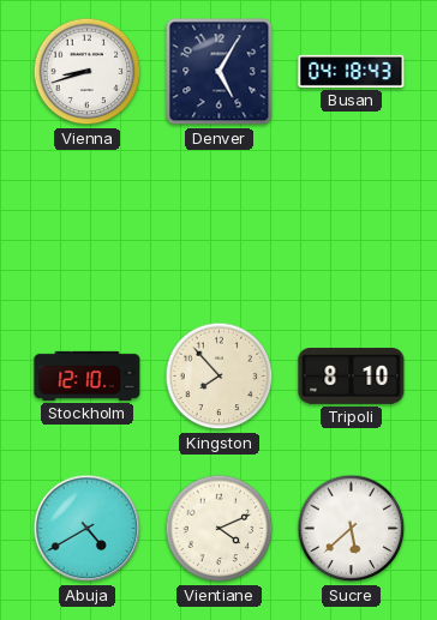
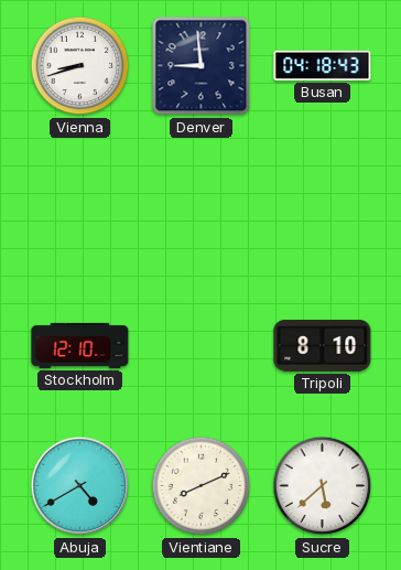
Denver: 5:05 -> 8:59 (202, 66)
Kingston: 7:53 -> none (220, 377)
Vientiane: 4:11 -> 8:11 (202, 486)
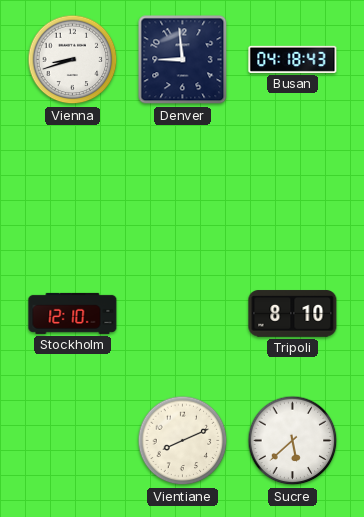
Abuja: 4:40 -> none (80, 486)
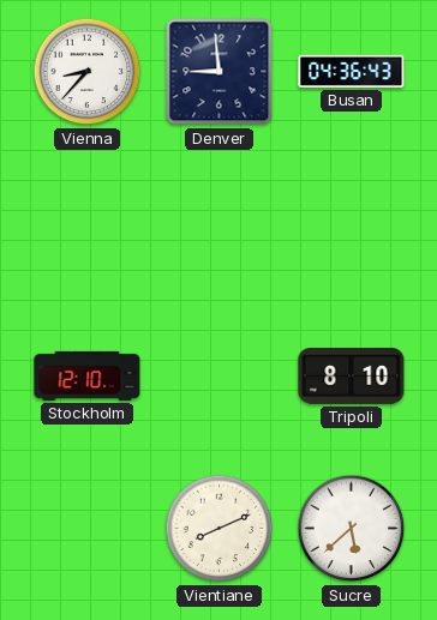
Vienna: 8:42 -> 8:37 (88, 72)
Busan: 04:18 -> 04:36 (352, 71)
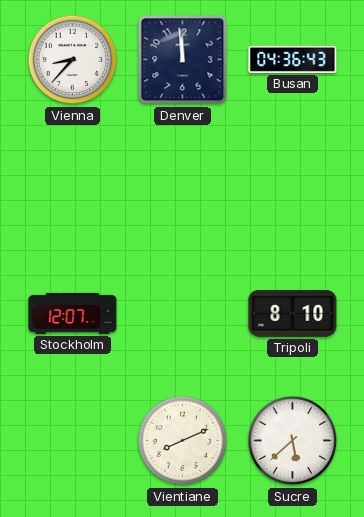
Denver: 8:59 -> 11:59 (183, 60)
Stockholm: 12:10 -> 12:07 (73, 313)
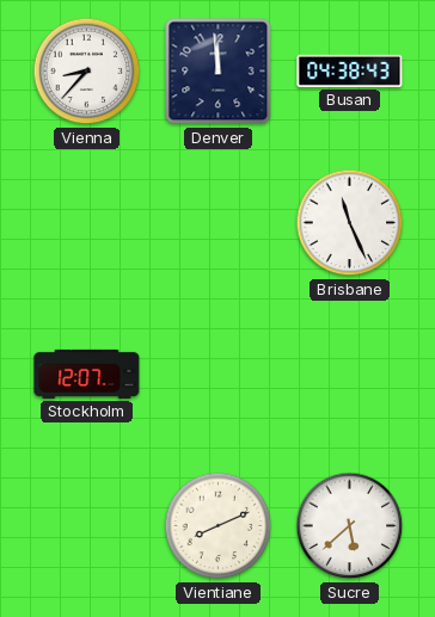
Busan: 04:36 -> 04:38 (350, 70)
Brisbane: none -> 11:26 (350, 223)
Tripoli: 8:10 -> none (293, 314)
